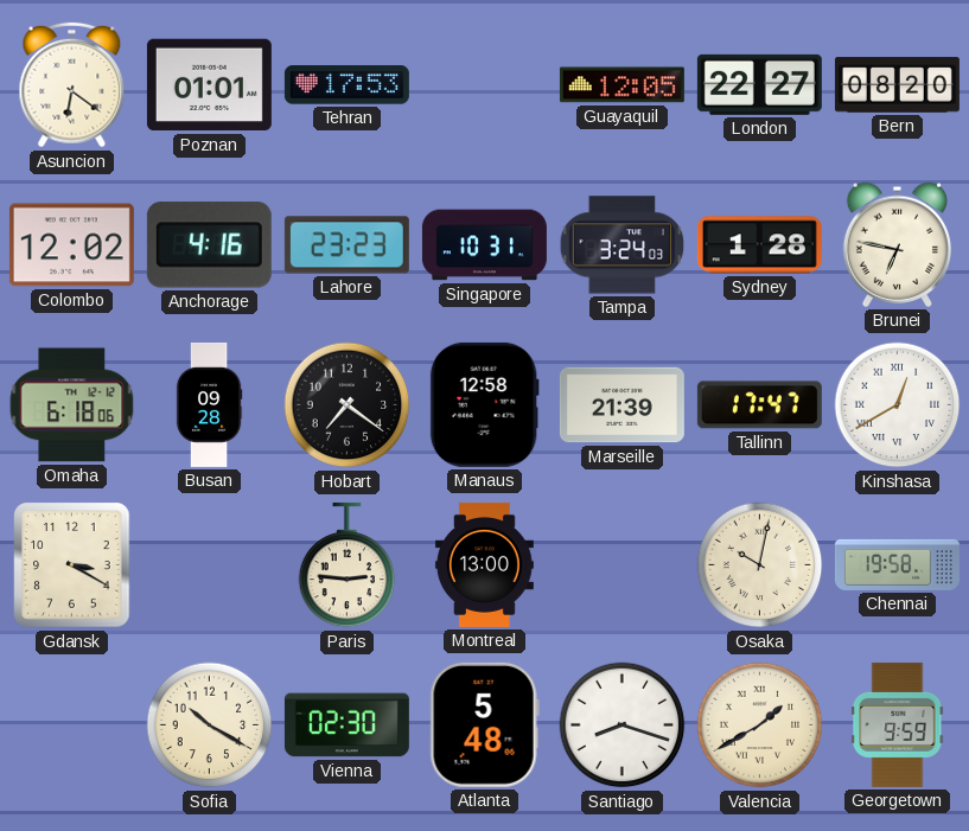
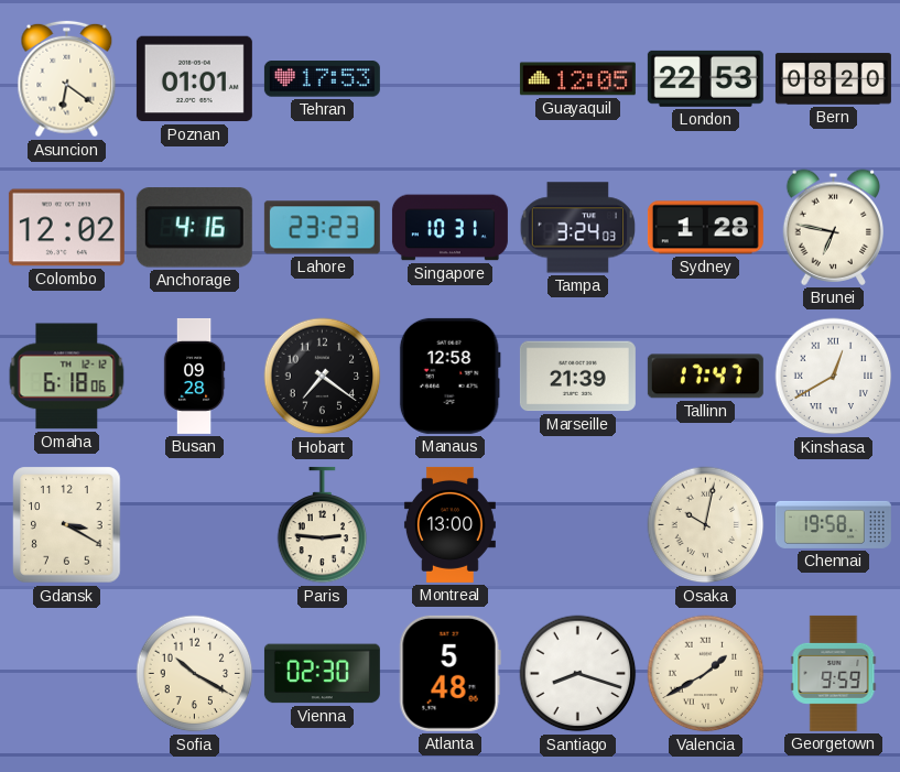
London: 22:27 -> 22:53 (705, 78)
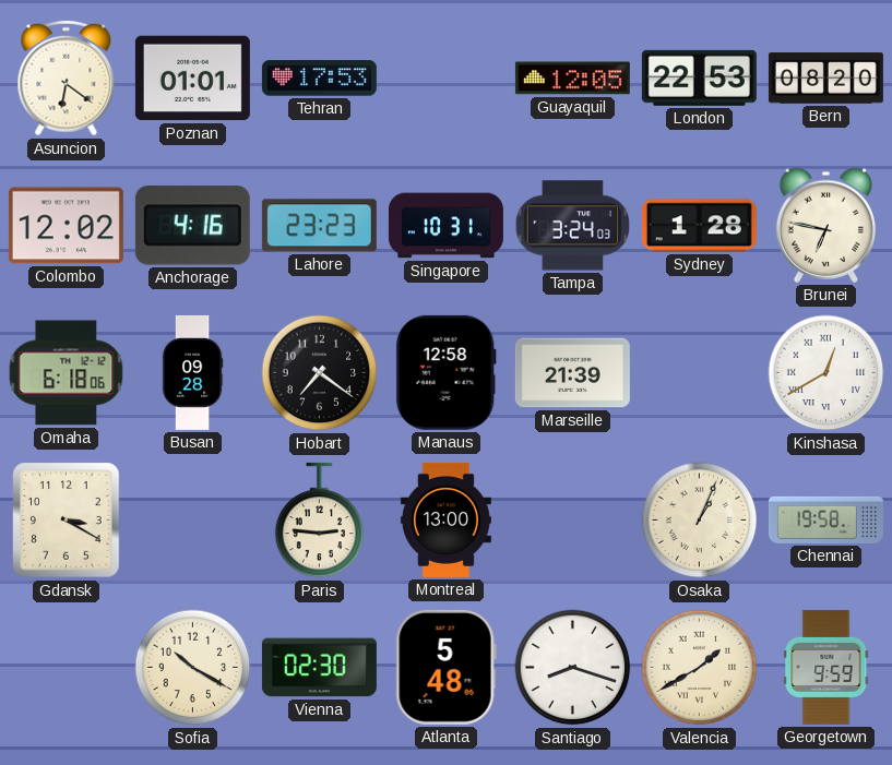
Tallinn: 17:47 -> none (705, 377)
Osaka: 10:02 -> 1:04 (700, 521)
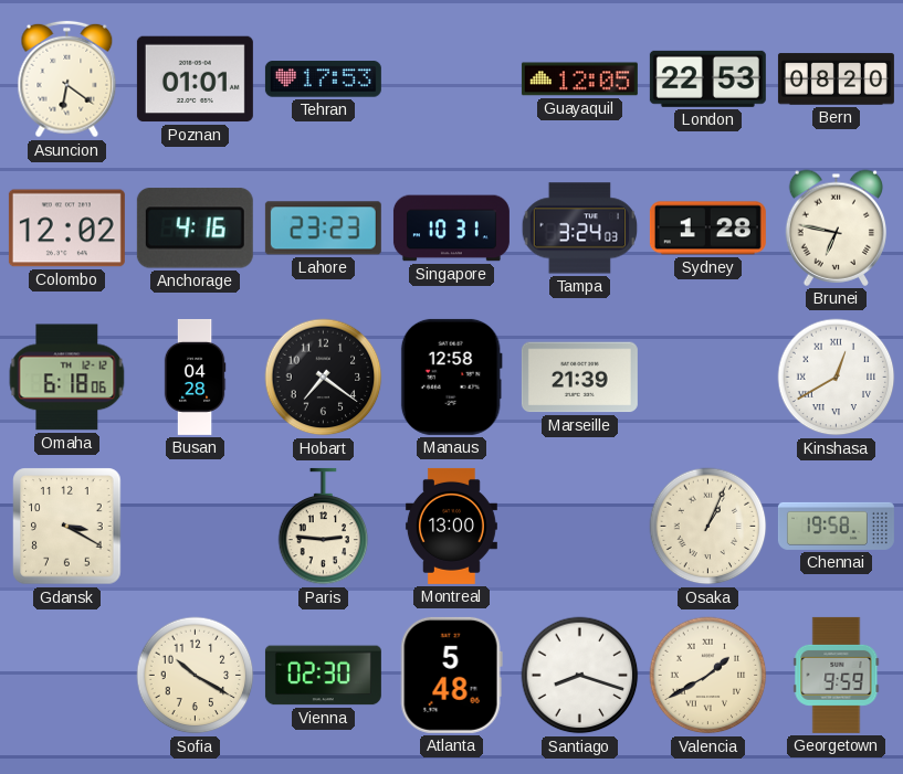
Busan: 09:28 -> 04:28 (195, 377)
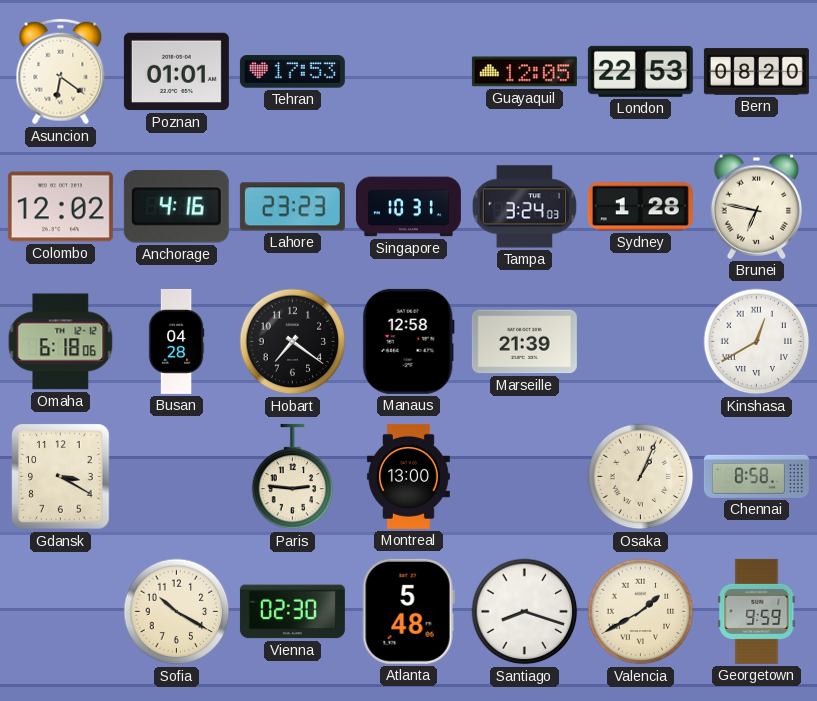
Chennai: 19:58 -> 8:58 (756, 476)
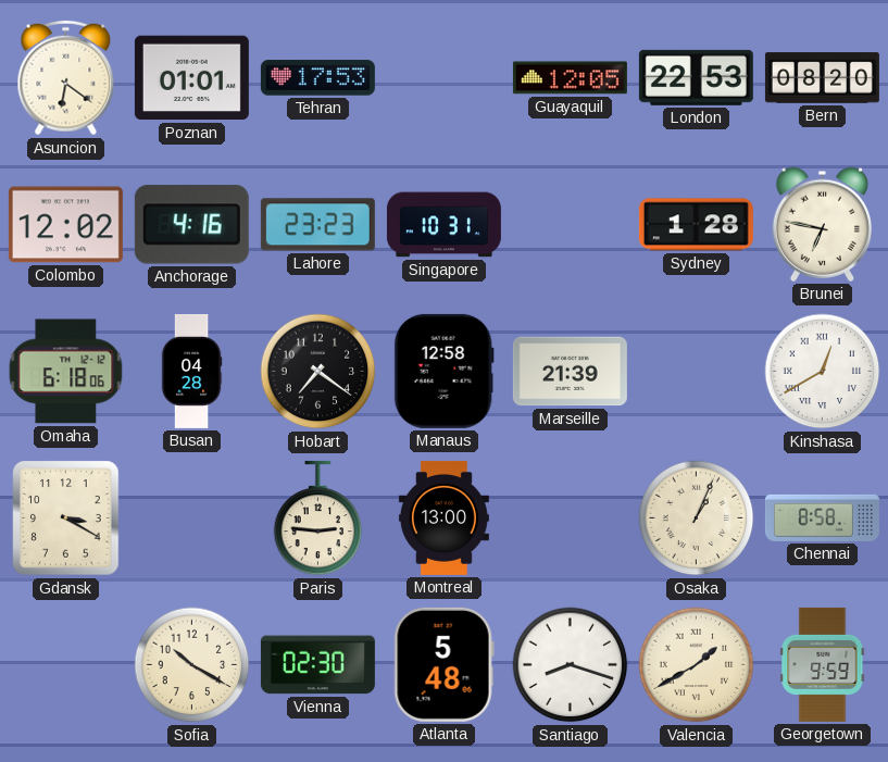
Tampa: 3:24 -> none (525, 207)
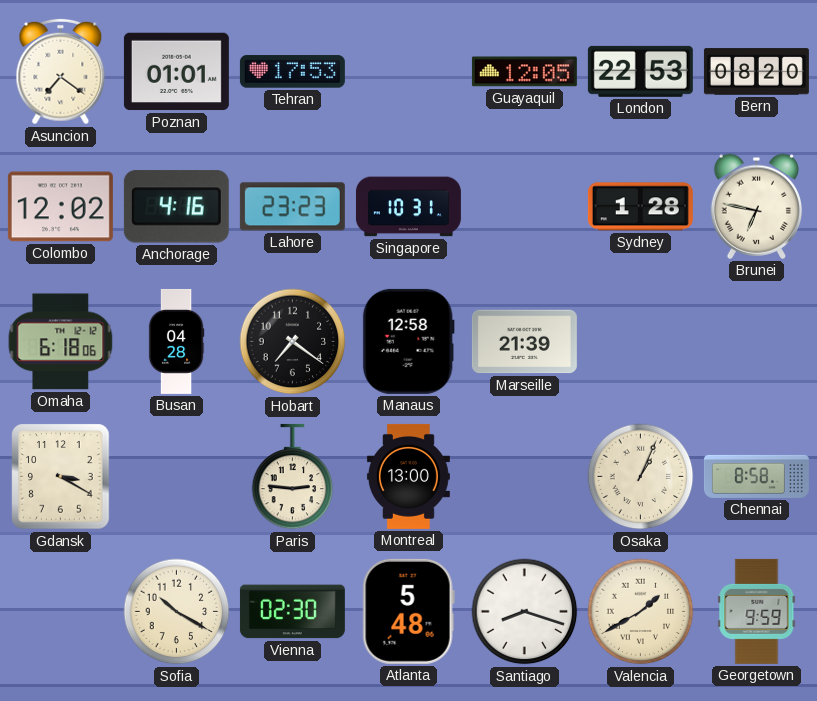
Asuncion: 6:21 -> 7:21 (61, 72)
Kinshasa: 12:40 -> none (823, 372)
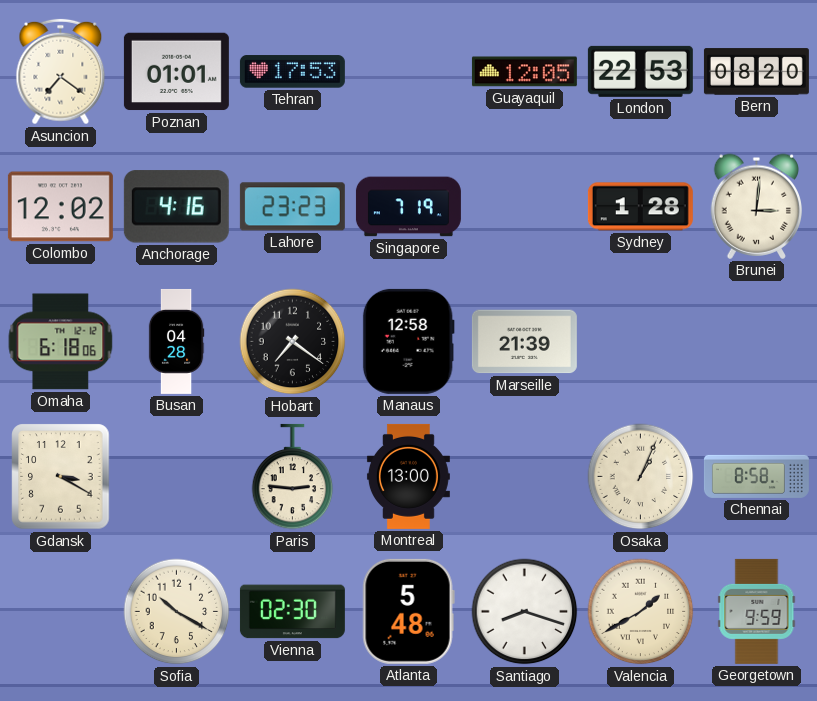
Singapore: 10:31 -> 7:19 (408, 207)
Brunei: 6:47 -> 3:01 (756, 206)
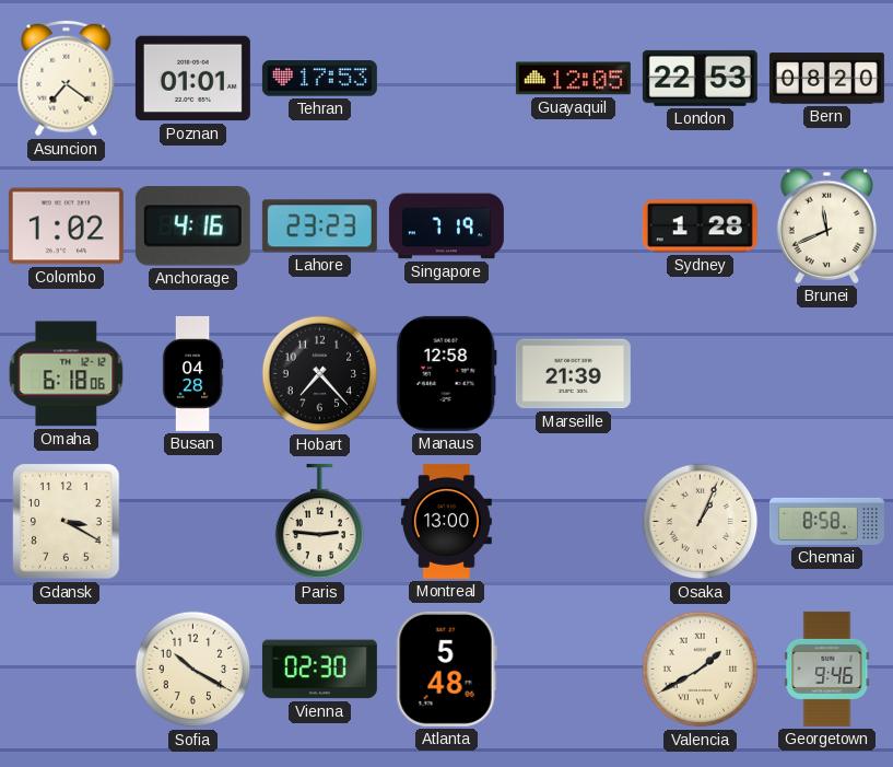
Colombo: 12:02 -> 1:02 (66, 226)
Brunei: 3:01 -> 11:41 (826, 225)
Hobart: 7:21 -> 7:23 (320, 374)
Santiago: 8:18 -> none (525, 612)
Georgetown: 9:59 -> 9:46 (827, 669)
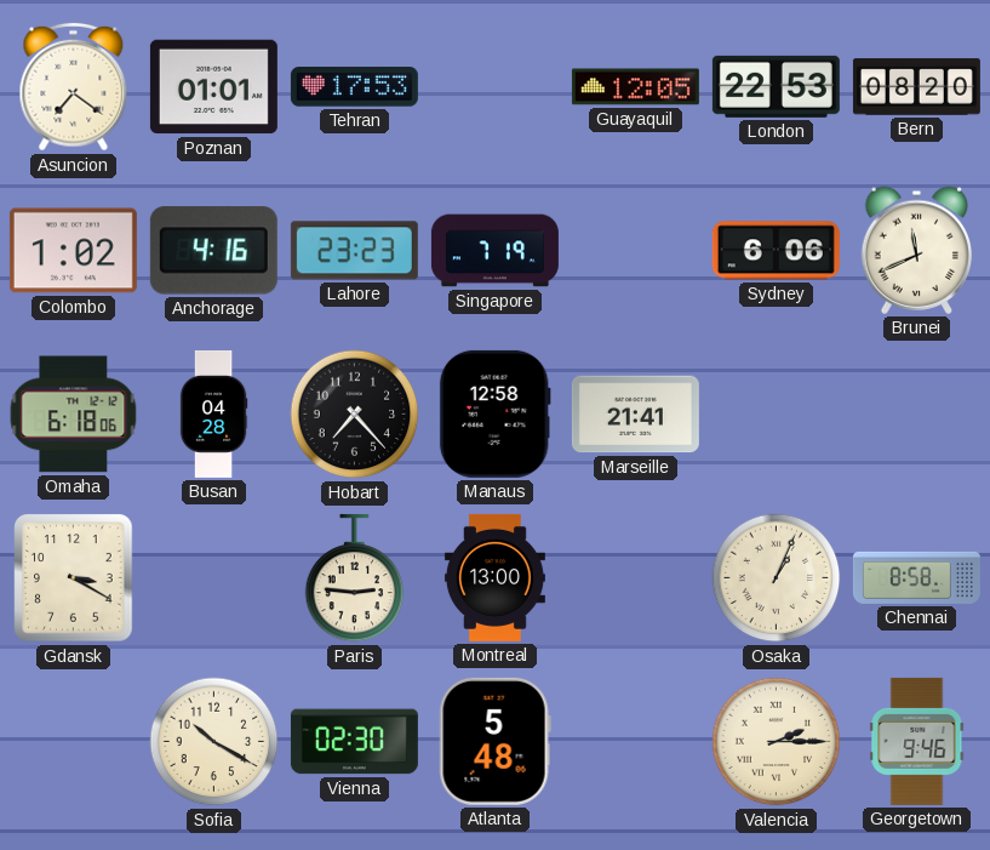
Sydney: 1:28 -> 6:06 (776, 251)
Marseille: 21:39 -> 21:41 (635, 415)
Valencia: 1:40 -> 2:15 (777, 742)
